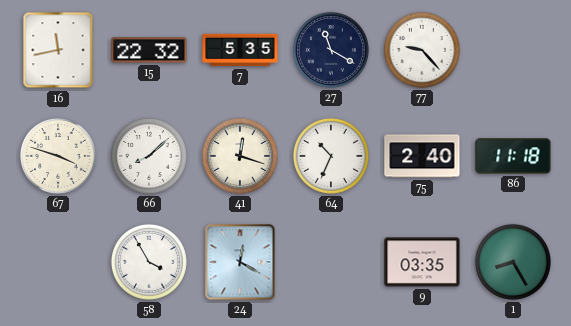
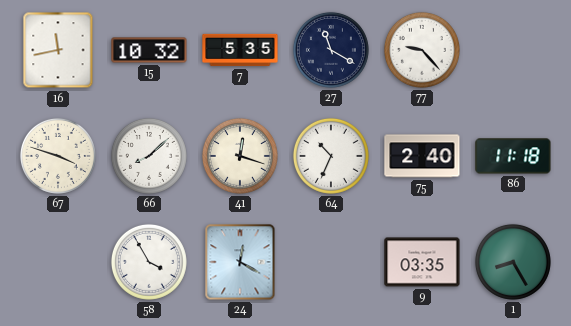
15: 22:32 -> 10:32 (149, 50)
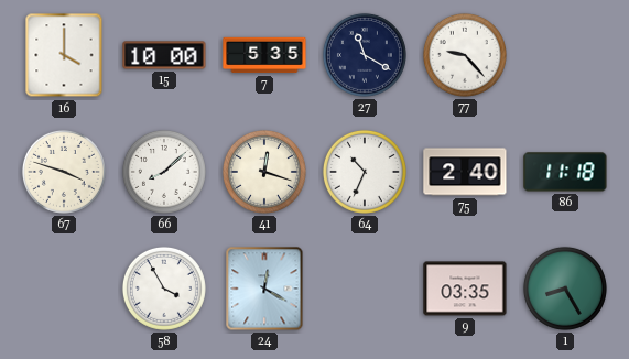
16: 11:43 -> 4:00 (64, 55)
15: 10:32 -> 10:00 (164, 55)
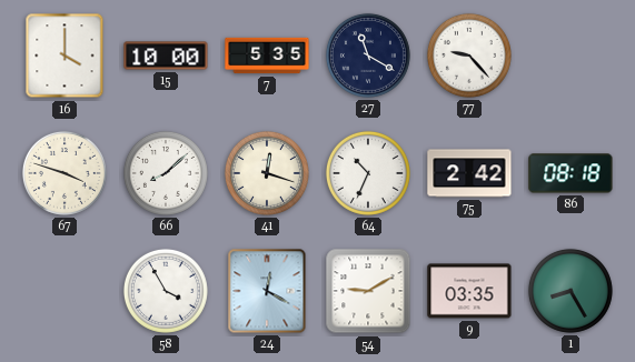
75: 2:40 -> 2:42 (469, 173)
86: 11:18 -> 08:18 (570, 173)
54: none -> 9:10 (368, 291)
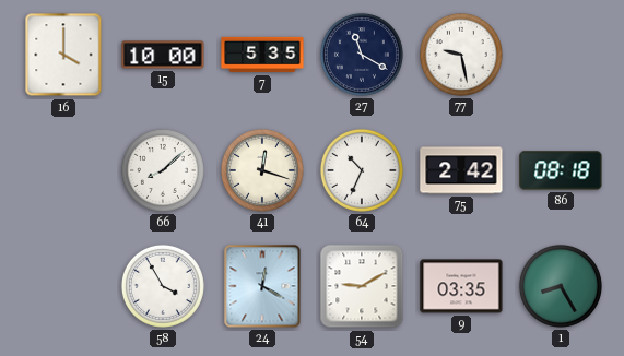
77: 9:23 -> 9:28 (461, 55)
67: 3:48 -> none (65, 173)
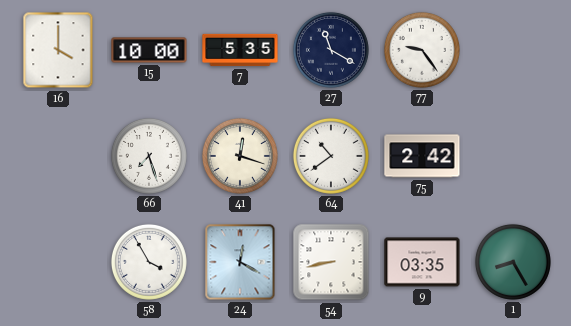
77: 9:28 -> 9:24 (422, 50)
66: 8:08 -> 7:27 (149, 156)
64: 10:34 -> 10:39 (331, 156)
86: 08:18 -> none (561, 170)
54: 9:10 -> 8:43 (331, 262)
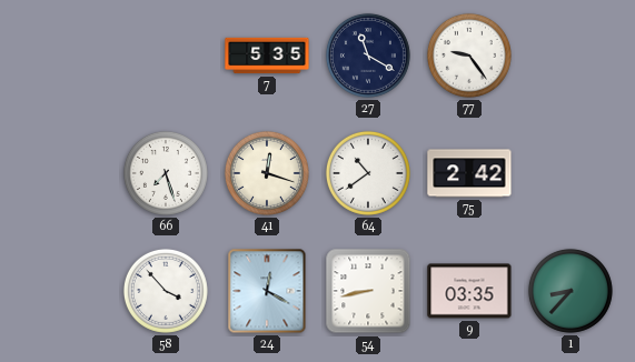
16: 4:00 -> none (58, 50)
15: 10:00 -> none (149, 50)
58: 3:55 -> 3:53 (166, 291)
1: 8:25 -> 8:37 (570, 291)
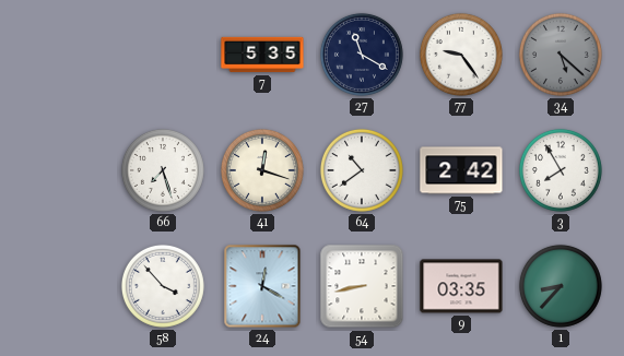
34: none -> 5:22 (561, 55)
3: none -> 7:55 (561, 170)
